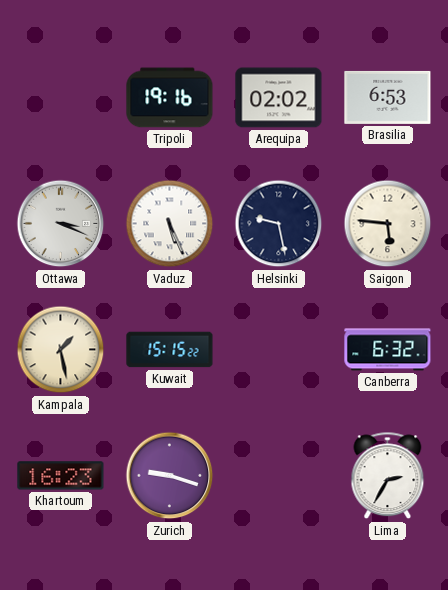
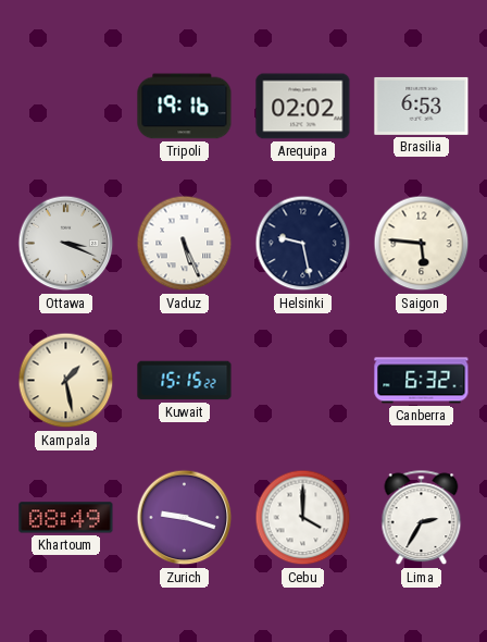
Khartoum: 16:23 -> 08:49 (66, 518)
Cebu: none -> 4:00 (303, 518)
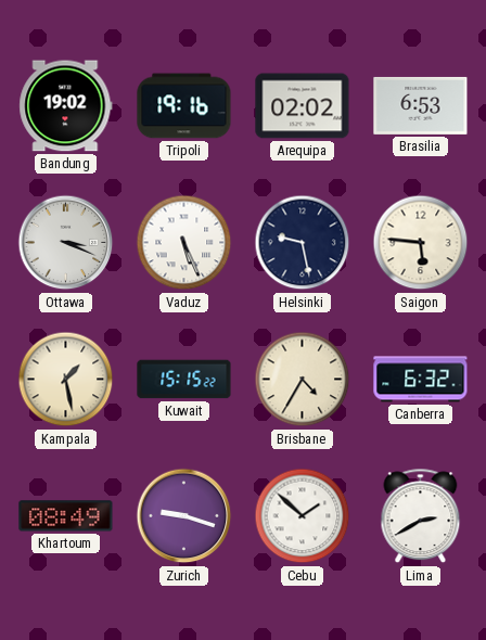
Bandung: none -> 19:02 (66, 106)
Brisbane: none -> 4:35 (303, 380)
Cebu: 4:00 -> 1:52 (303, 516)
Lima: 2:35 -> 2:40 (421, 516)
